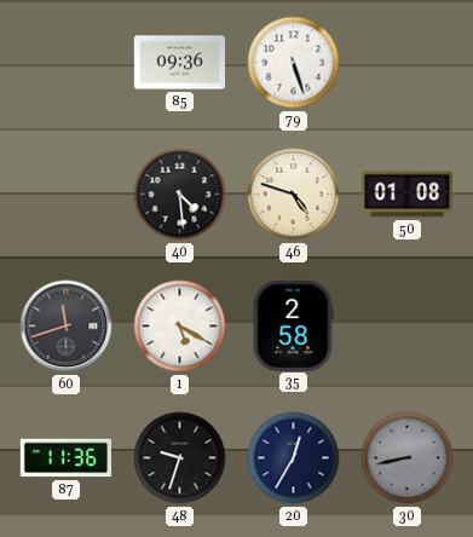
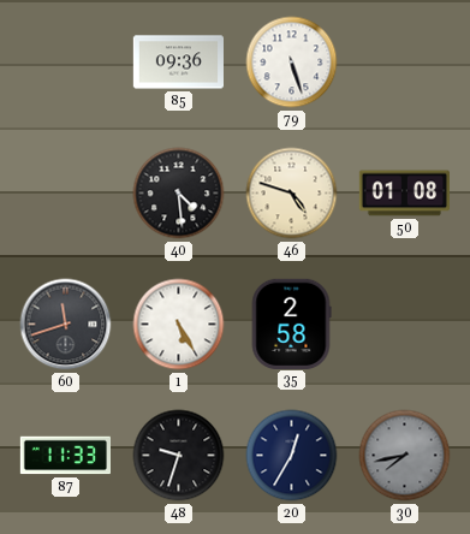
1: 5:20 -> 5:25 (179, 325)
87: 11:36 -> 11:33 (65, 456)
30: 8:43 -> 7:43 (405, 456)
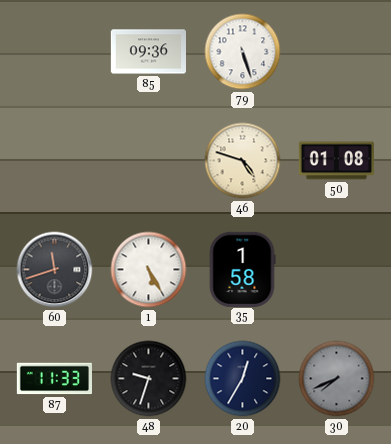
40: 4:29 -> none (179, 194)
35: 2:58 -> 1:58 (242, 269)
30: 7:43 -> 7:41 (337, 379)
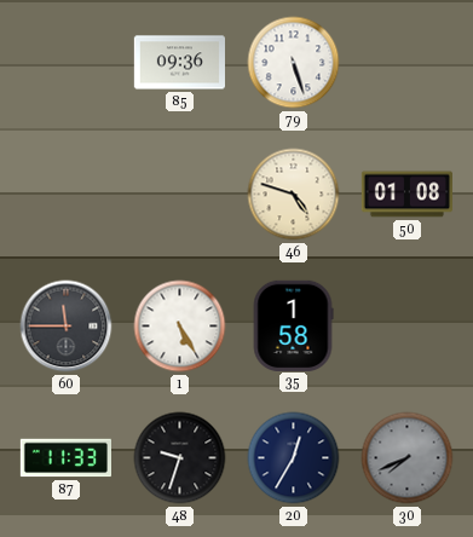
60: 11:42 -> 11:45 (67, 327)
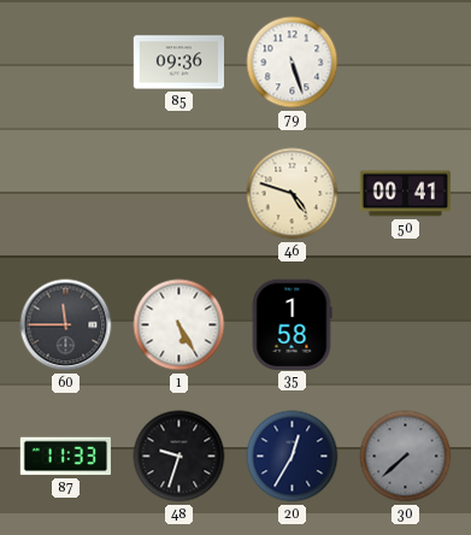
50: 01:08 -> 00:41 (406, 194)
30: 7:41 -> 7:38 (406, 457)
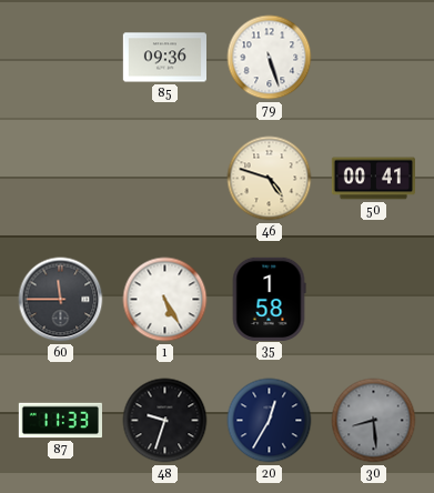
30: 7:38 -> 8:29 (374, 421)
